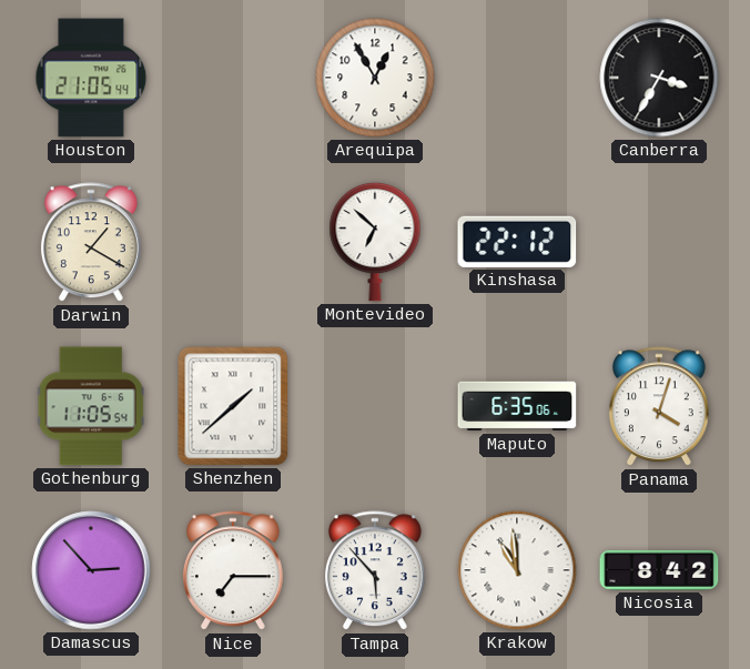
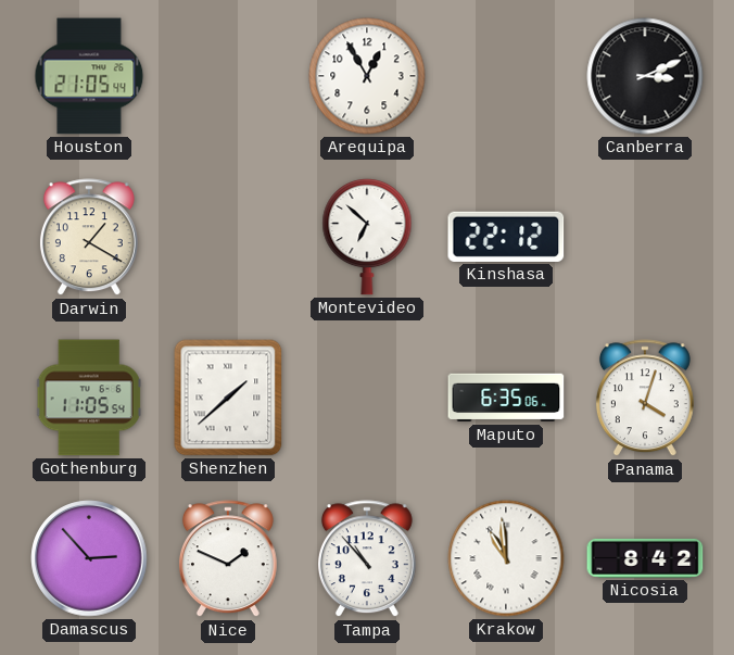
Canberra: 3:35 -> 3:11 (645, 76)
Nice: 7:15 -> 1:49 (228, 559)
Tampa: 5:53 -> 10:53 (367, 559)
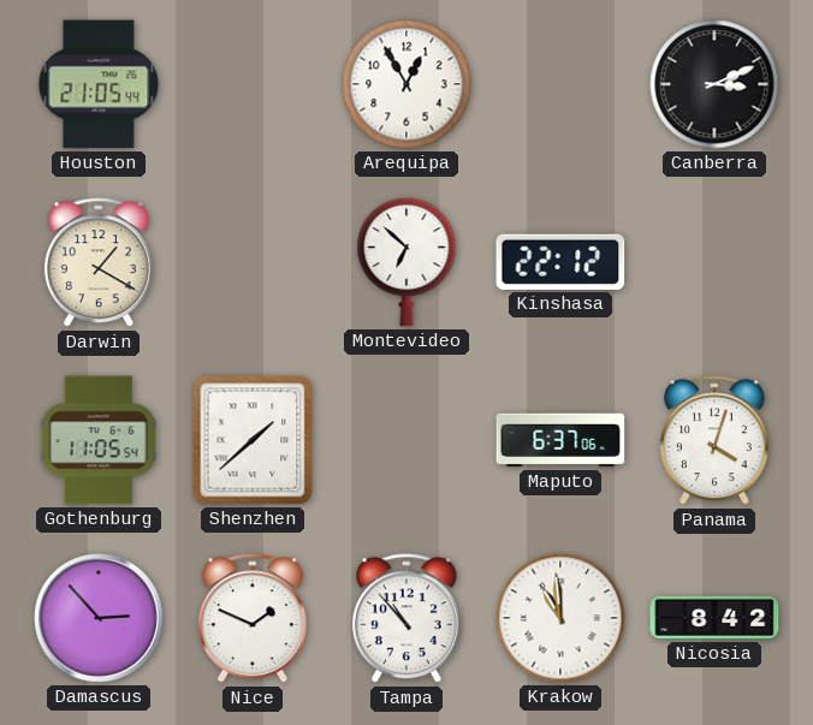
Maputo: 6:35 -> 6:37 (560, 440)
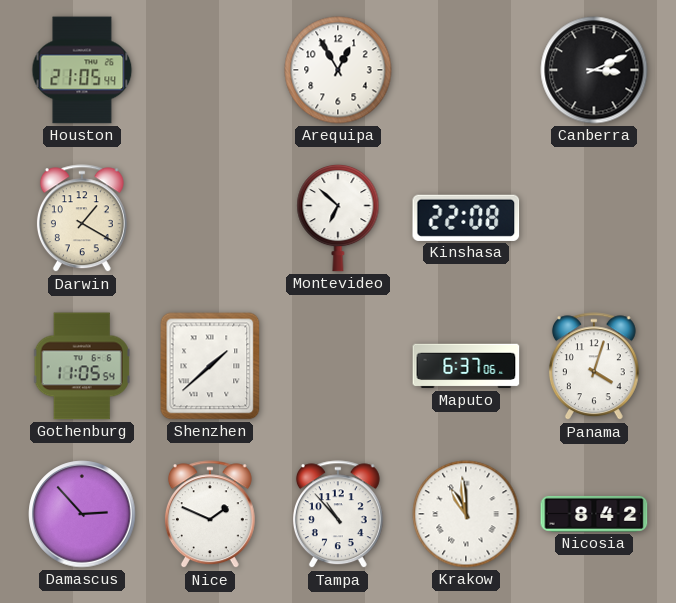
Kinshasa: 22:12 -> 22:08 (466, 218)
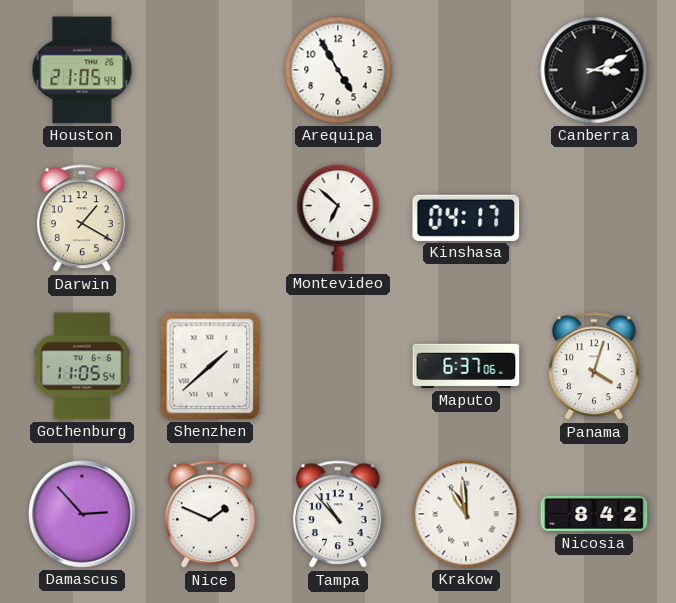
Arequipa: 12:55 -> 4:55 (338, 70)
Kinshasa: 22:08 -> 04:17 (466, 218)
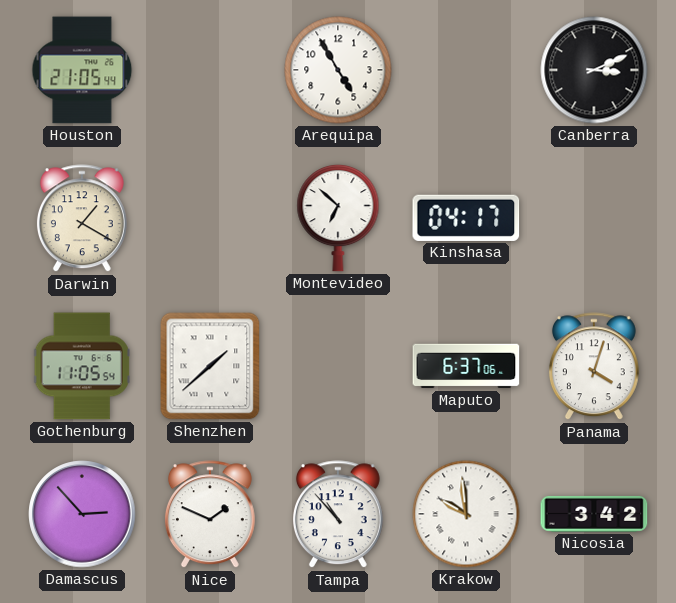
Krakow: 10:59 -> 9:59 (466, 514)
Nicosia: 8:42 -> 3:42 (594, 514)
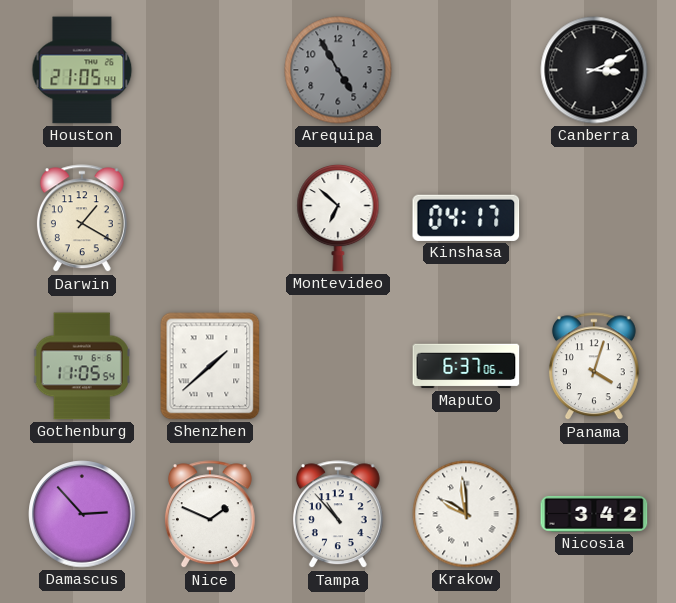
Arequipa dial: white -> grey (338, 70)
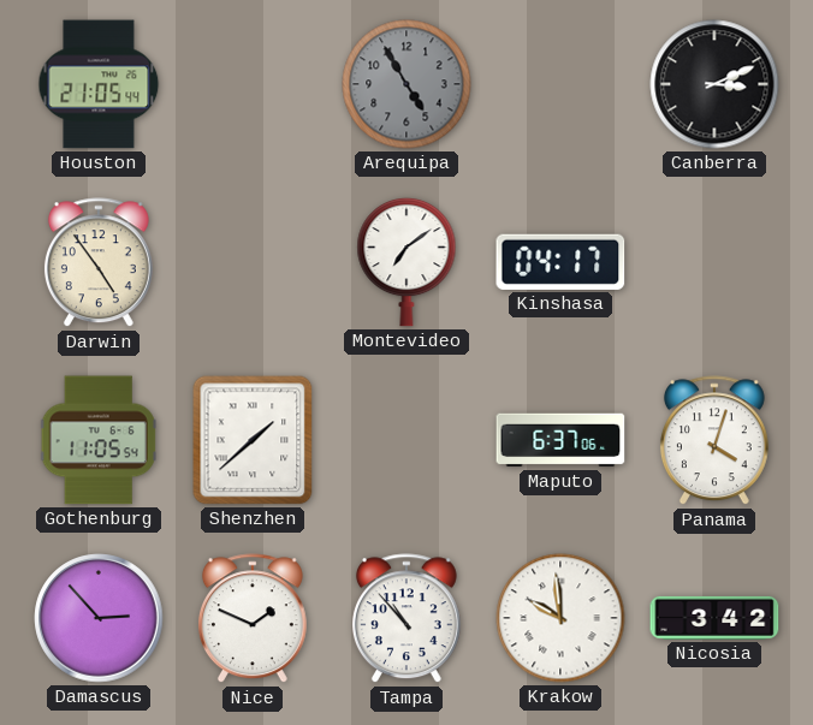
Darwin: 1:20 -> 4:54 (99, 263)
Montevideo: 6:52 -> 7:09 (406, 262)
